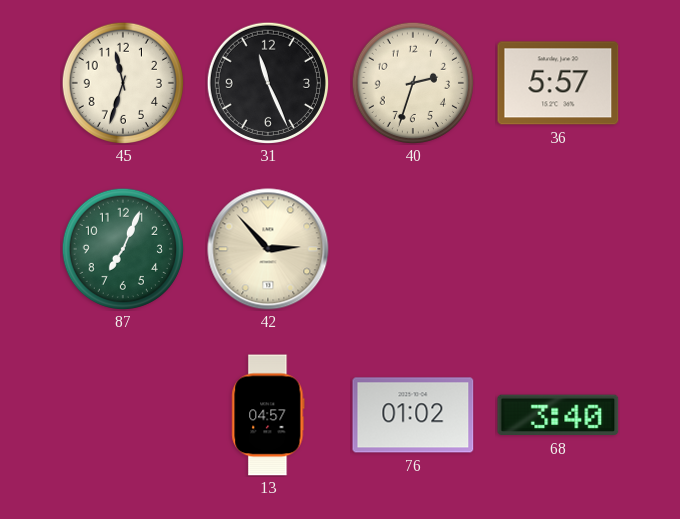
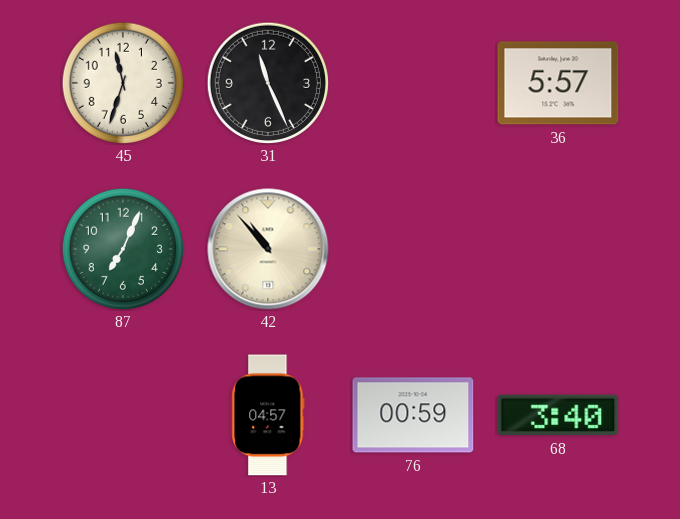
40: 2:33 -> none (412, 82)
42: 2:53 -> 10:53 (268, 249)
76: 01:02 -> 00:59 (413, 415)
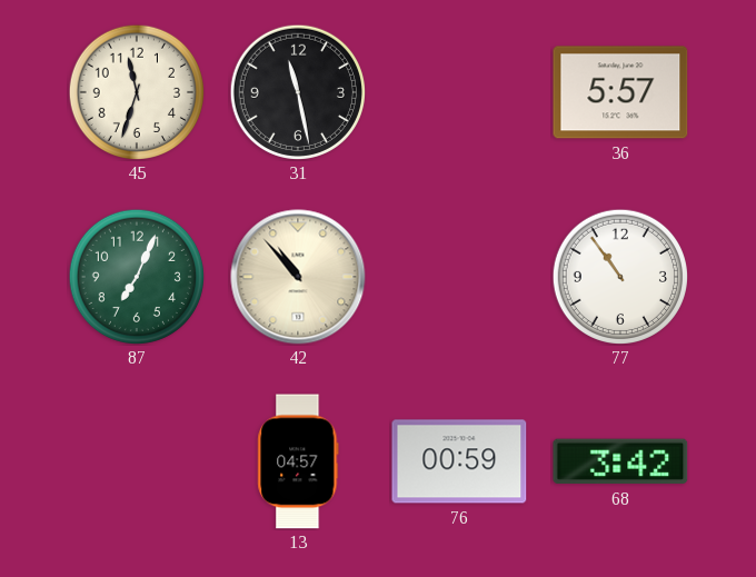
31: 11:26 -> 11:28 (297, 91)
77: none -> 10:54 (619, 276)
68: 3:40 -> 3:42 (620, 461)
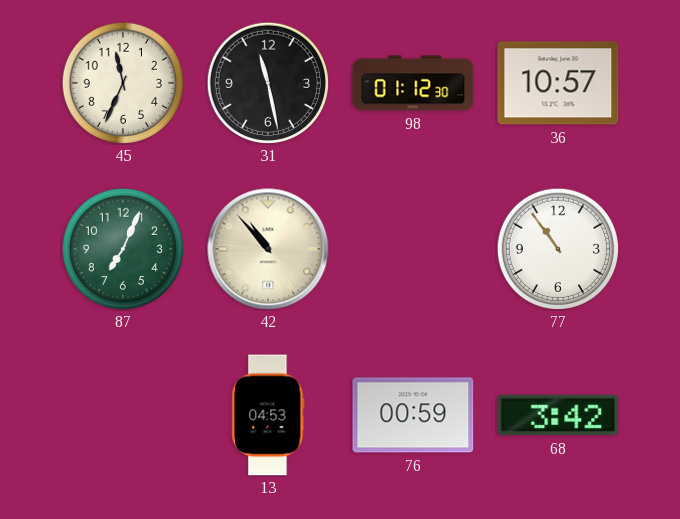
45: 11:33 -> 11:34 (122, 82)
98: none -> 01:12 (413, 83)
36: 5:57 -> 10:57 (558, 83)
13: 04:57 -> 04:53 (268, 415)
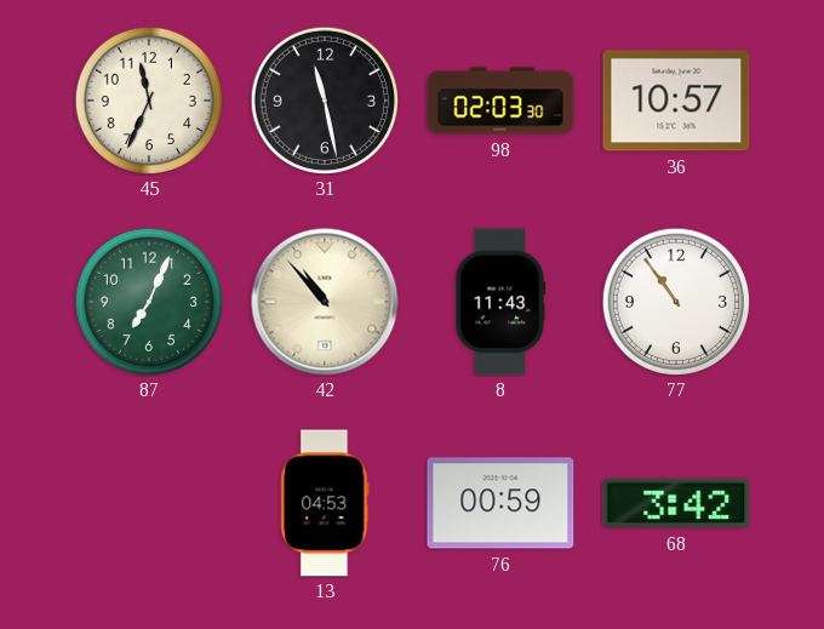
98: 01:12 -> 02:03 (500, 101)
8: none -> 11:43 (500, 302)
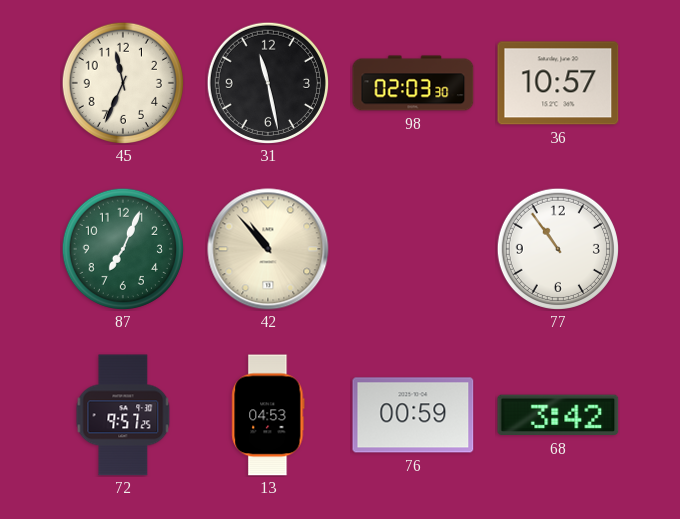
8: 11:43 -> none (500, 302)
72: none -> 9:57 (123, 415)
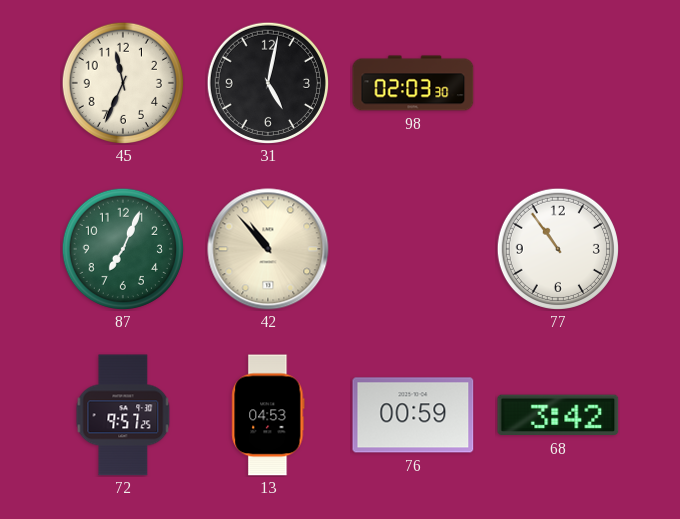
31: 11:28 -> 5:02 (267, 82)
36: 10:57 -> none (558, 83)
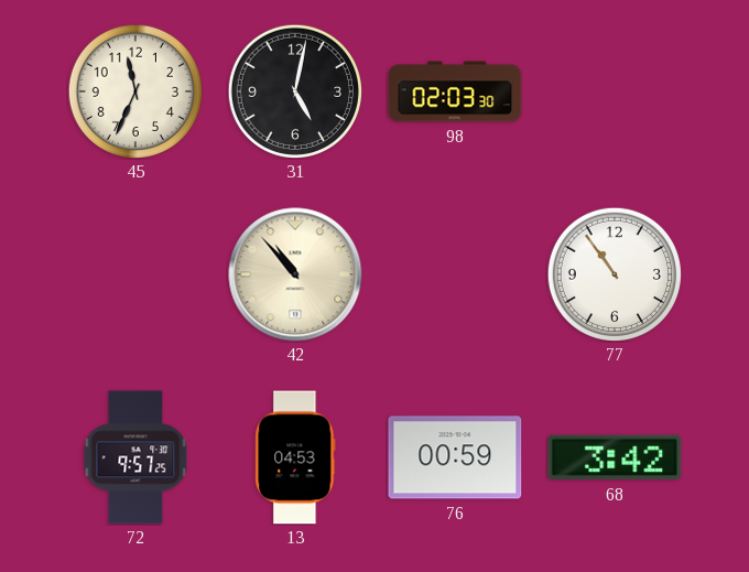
87: 7:04 -> none (122, 248)
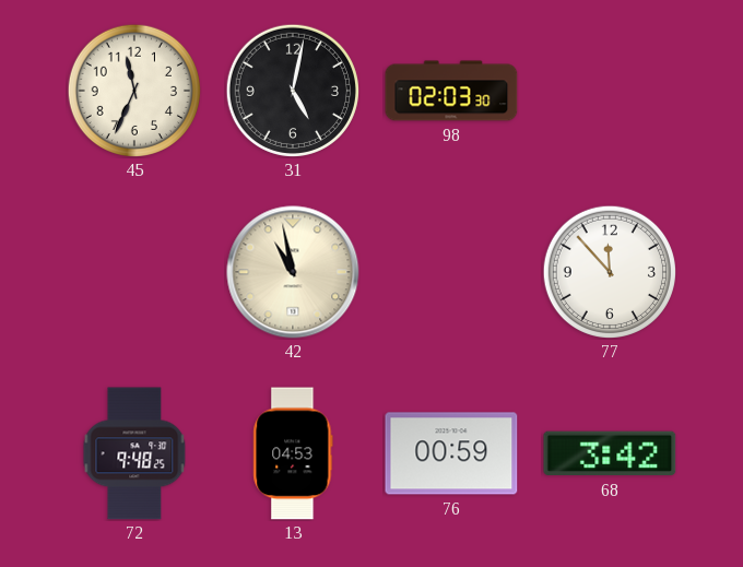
42: 10:53 -> 10:58 (293, 272)
77: 10:54 -> 11:53 (609, 271)
72: 9:57 -> 9:48 (134, 453)
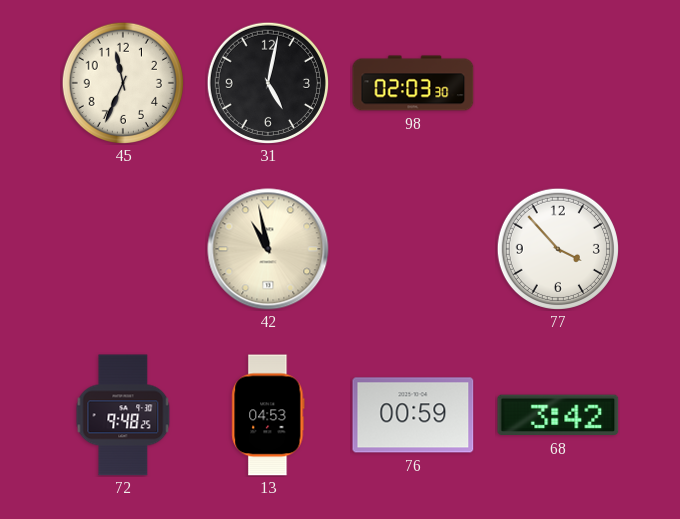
77: 11:53 -> 3:53 (557, 248)
